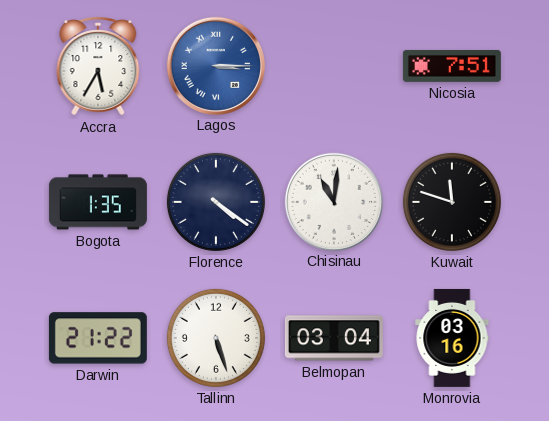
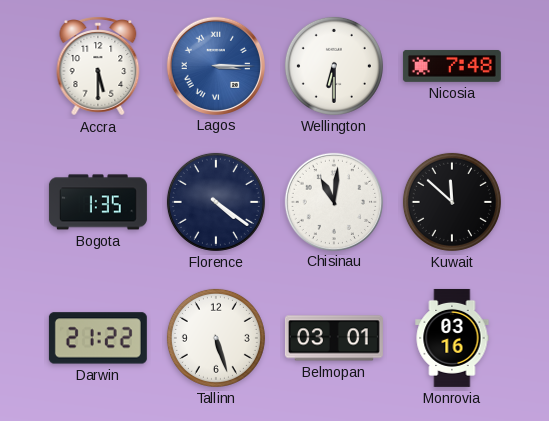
Accra: 5:35 -> 5:30 (98, 66)
Wellington: none -> 6:30 (334, 66)
Nicosia: 7:51 -> 7:48 (452, 66)
Kuwait: 11:48 -> 11:52 (452, 202)
Belmopan: 03:04 -> 03:01 (334, 338)
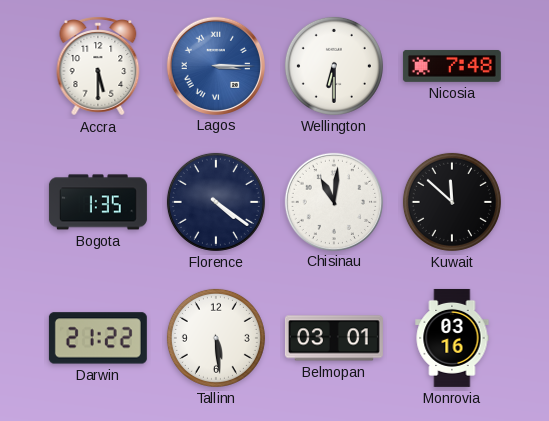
Tallinn: 5:27 -> 5:29 (216, 338)
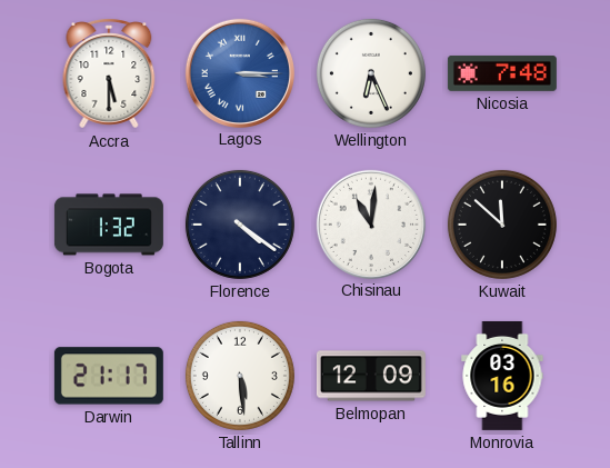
Wellington: 6:30 -> 6:26 (371, 73)
Bogota: 1:35 -> 1:32 (109, 225)
Darwin: 21:22 -> 21:17 (109, 376)
Belmopan: 03:01 -> 12:09 (371, 376)
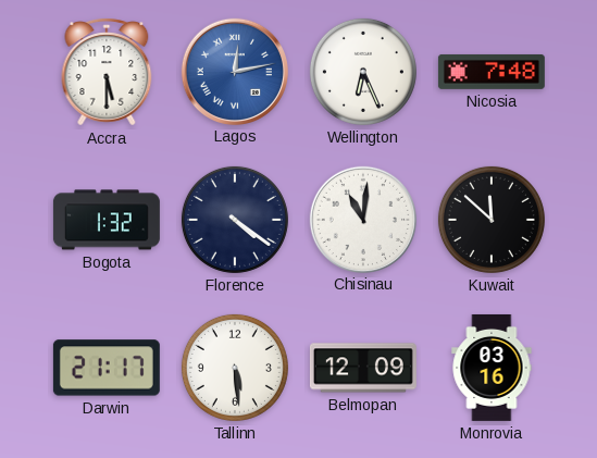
Lagos: 3:15 -> 12:13 (234, 71)
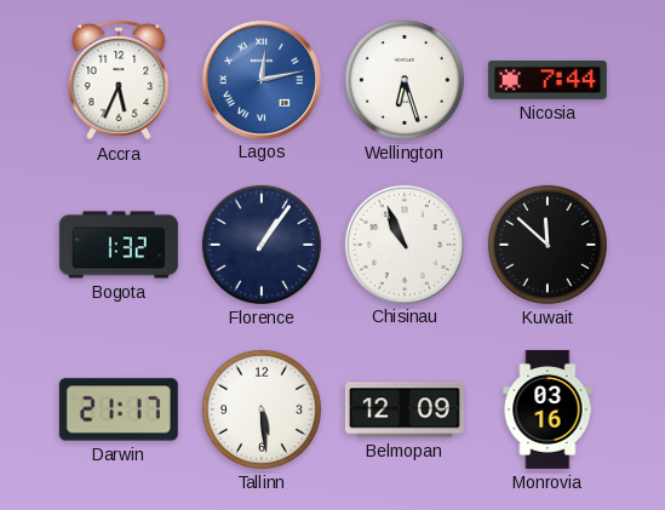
Accra: 5:30 -> 5:34 (119, 80)
Wellington: 6:26 -> 6:27 (405, 80)
Nicosia: 7:48 -> 7:44 (548, 80)
Florence: 4:21 -> 1:06 (262, 245)
Chisinau: 11:01 -> 10:56 (403, 243)
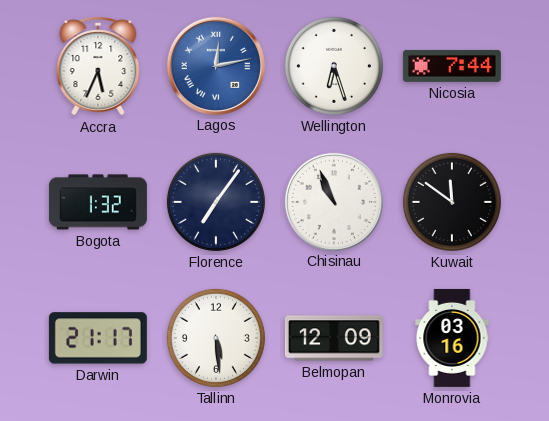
Florence: 1:06 -> 7:06 (216, 202)
Kuwait: 11:52 -> 11:51 (452, 202)
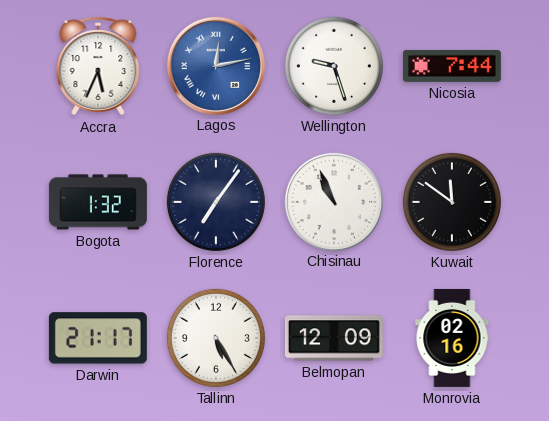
Wellington: 6:27 -> 9:27 (334, 66)
Tallinn: 5:29 -> 5:25 (216, 338)
Monrovia: 03:16 -> 02:16 (452, 338)
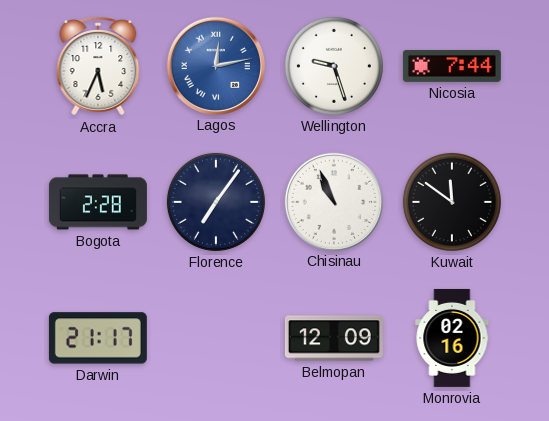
Bogota: 1:32 -> 2:28 (98, 202)
Tallinn: 5:25 -> none (216, 338)
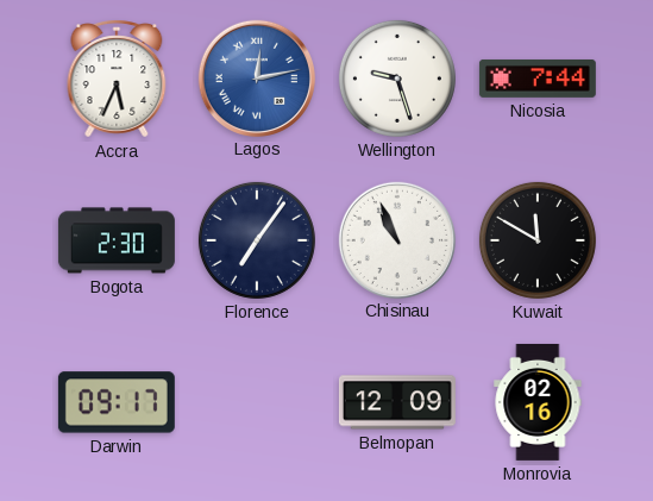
Bogota: 2:28 -> 2:30 (117, 240)
Kuwait: 11:51 -> 11:50 (538, 240)
Darwin: 21:17 -> 09:17 (117, 402)
